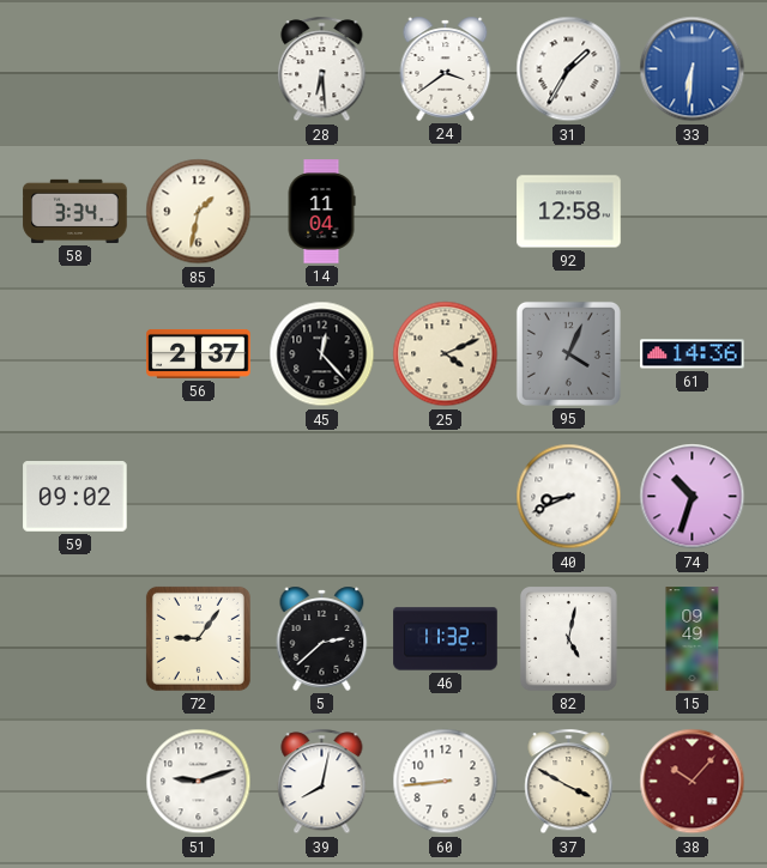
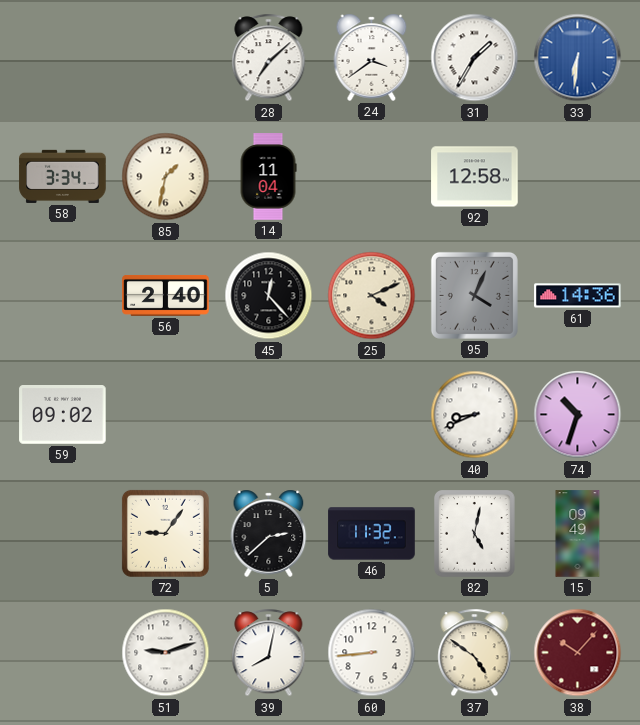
28: 6:29 -> 7:08 (269, 58)
56: 2:37 -> 2:40 (166, 295)
37: 3:50 -> 4:51 (475, 653)
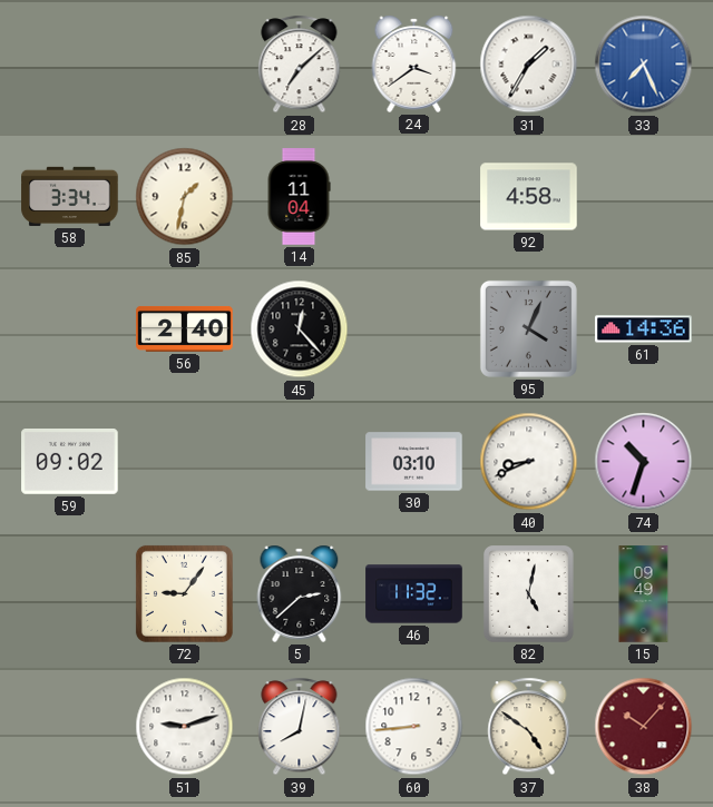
33: 6:31 -> 7:26 (644, 65)
92: 12:58 -> 4:58 (529, 197)
25: 4:11 -> none (372, 296)
30: none -> 03:10 (414, 462)
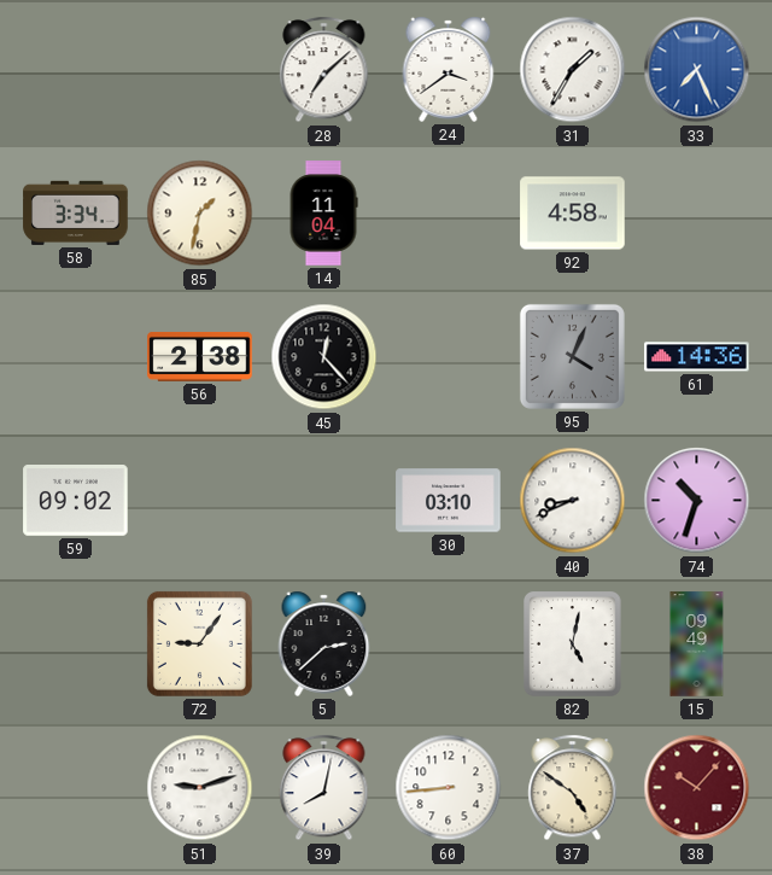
56: 2:40 -> 2:38 (200, 356)
46: 11:32 -> none (414, 594)
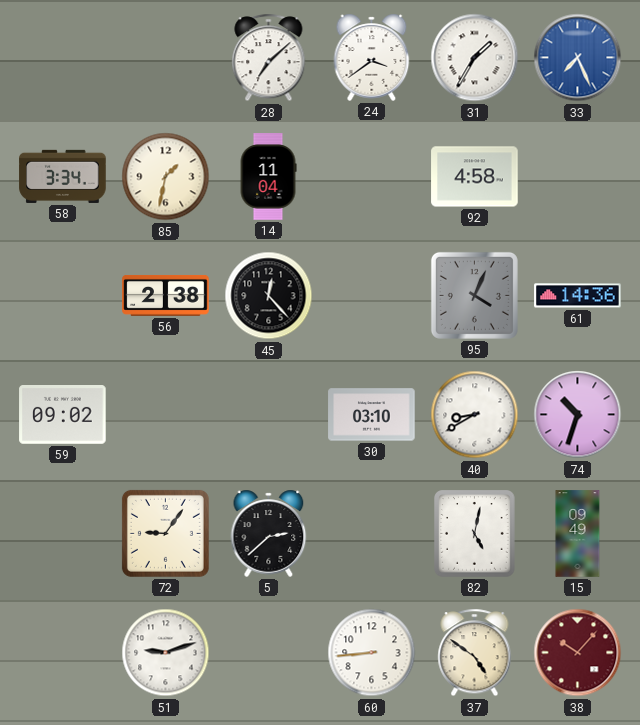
40: 8:41 -> 8:40 (475, 415)
39: 8:02 -> none (324, 788)
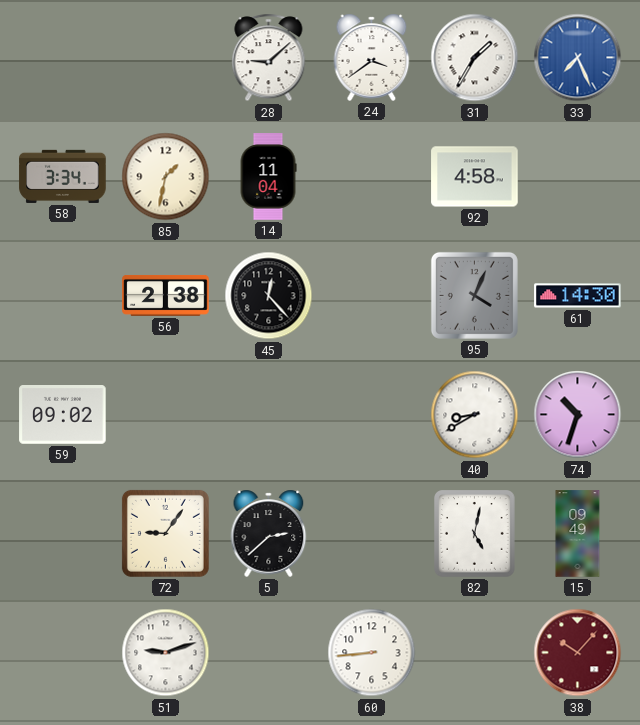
28: 7:08 -> 9:08 (269, 58)
61: 14:36 -> 14:30 (578, 296)
30: 03:10 -> none (372, 415)
37: 4:51 -> none (475, 653)
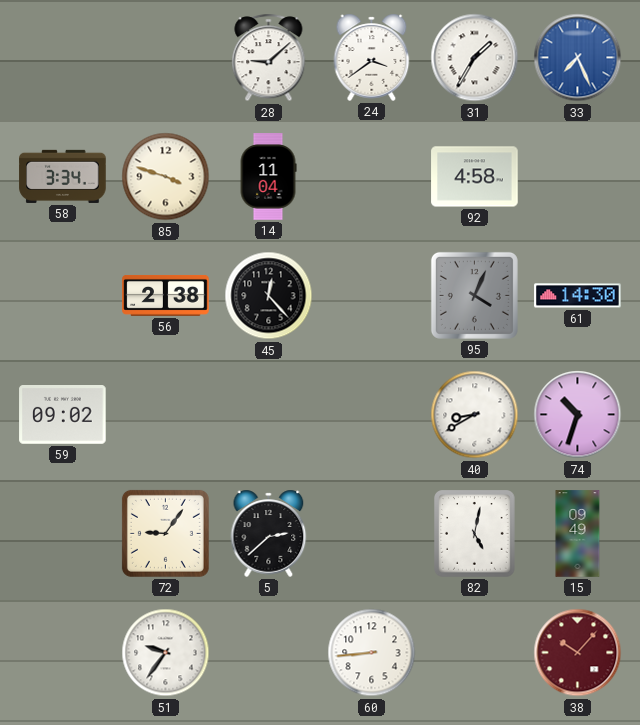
85: 1:32 -> 3:48 (166, 177)
51: 9:12 -> 9:36 (166, 653)
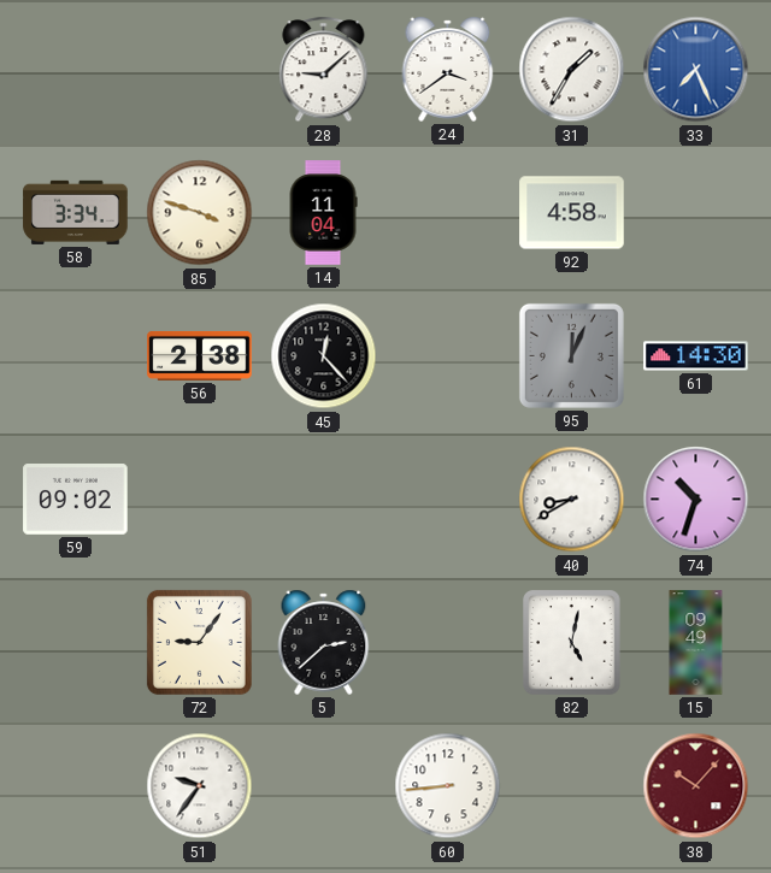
95: 4:04 -> 12:04 (571, 355)
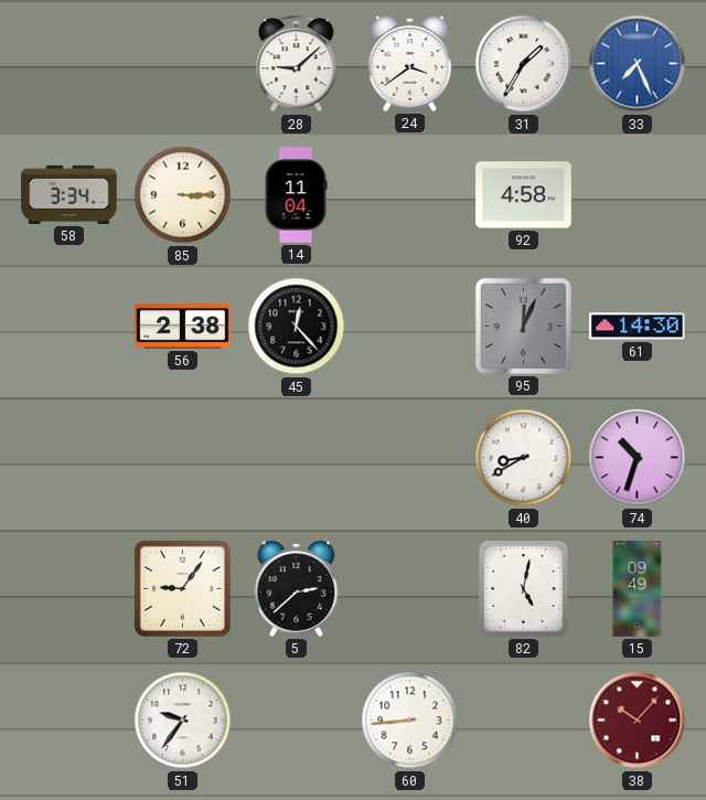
85: 3:48 -> 3:15 (183, 195)
59: 09:02 -> none (76, 500)
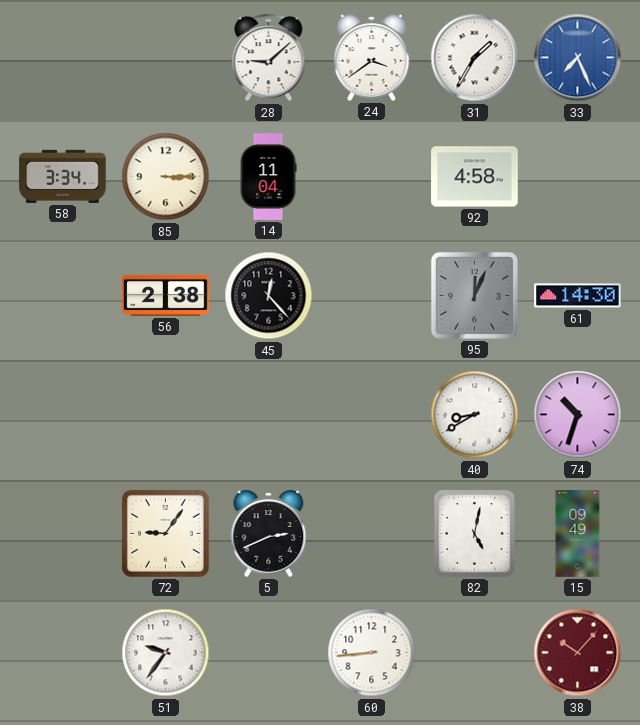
5: 2:38 -> 2:41 (269, 533)
